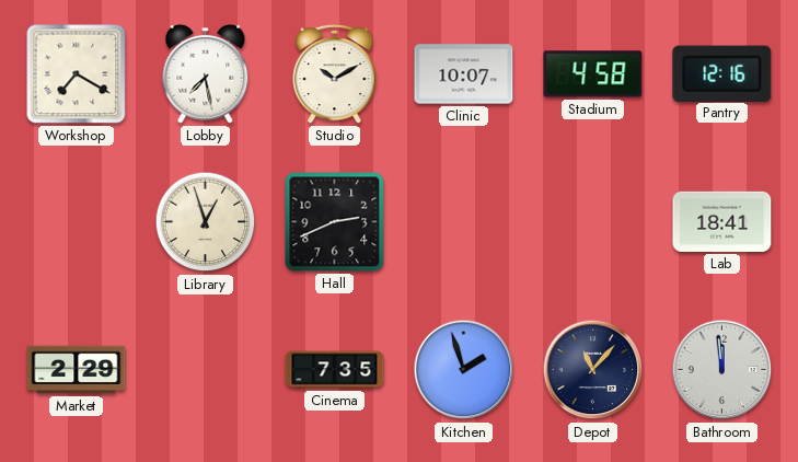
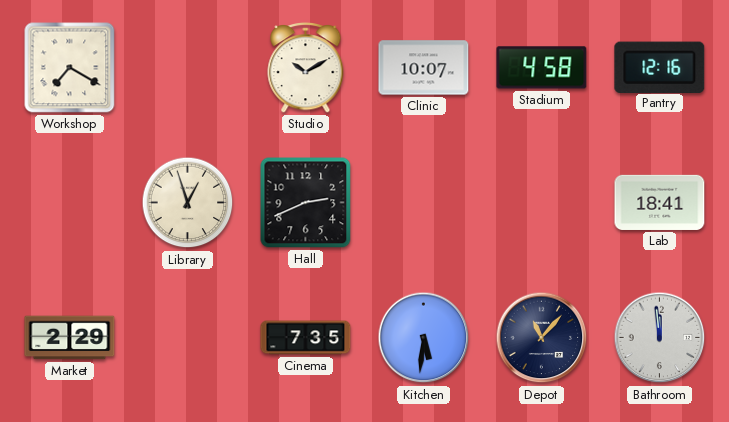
Lobby: 7:28 -> none (206, 73)
Kitchen: 1:57 -> 5:31 (424, 338)
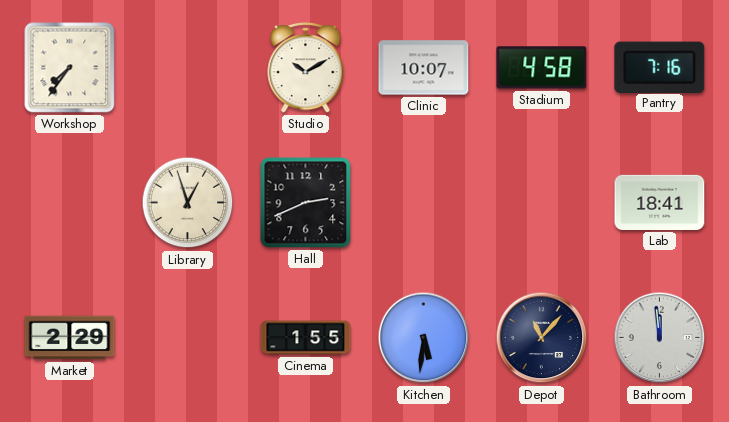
Workshop: 7:20 -> 7:36 (70, 68)
Pantry: 12:16 -> 7:16 (660, 67)
Cinema: 7:35 -> 1:55 (306, 338)
